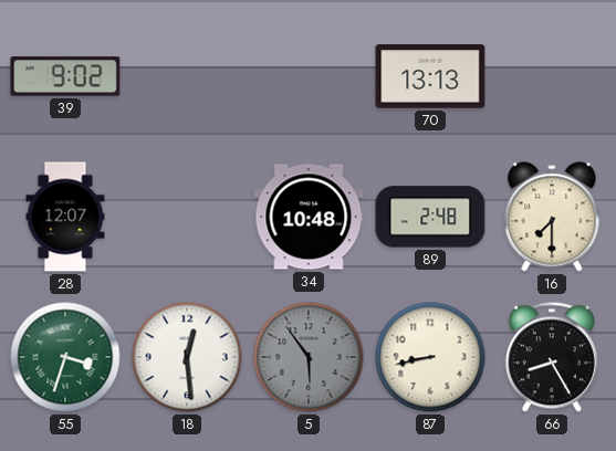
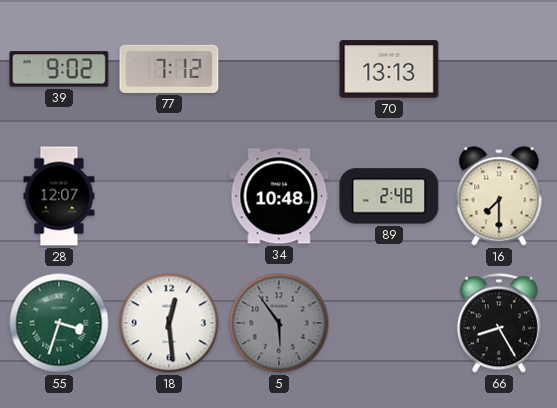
77: none -> 7:12 (169, 69)
87: 8:43 -> none (430, 357)
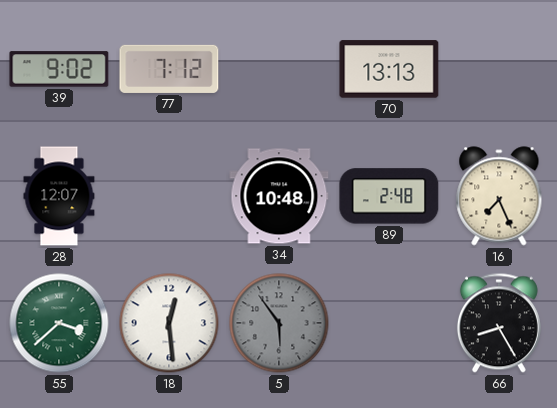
16: 7:30 -> 7:26 (499, 196)
55: 3:33 -> 3:38 (59, 323)
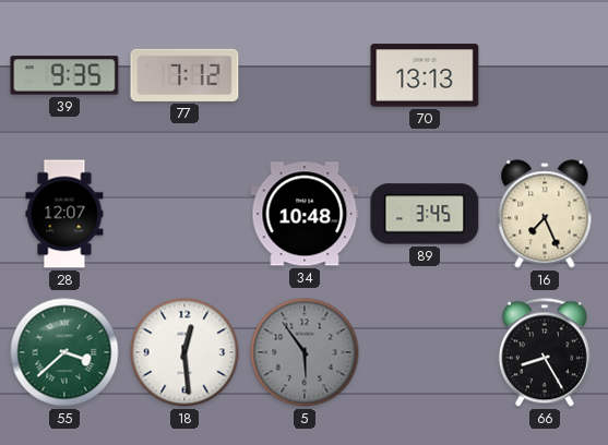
39: 9:02 -> 9:35 (64, 75)
89: 2:48 -> 3:45 (425, 214)
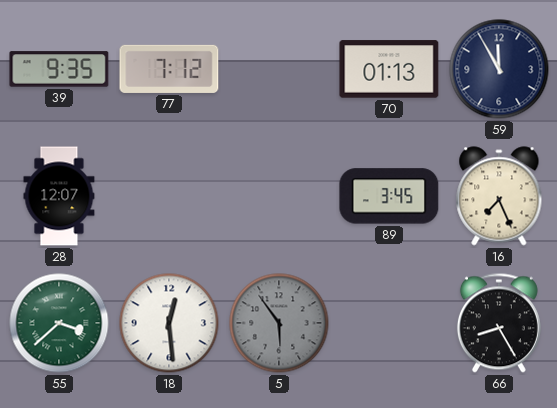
70: 13:13 -> 01:13 (389, 69)
59: none -> 11:55 (499, 69)
34: 10:48 -> none (305, 214)
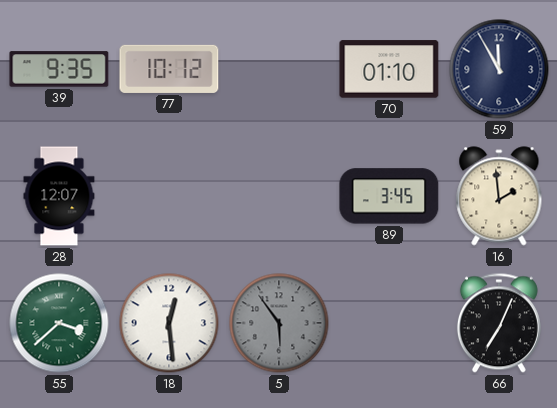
77: 7:12 -> 10:12 (169, 69)
70: 01:13 -> 01:10 (389, 69)
16: 7:26 -> 1:59 (499, 196)
66: 8:25 -> 7:04 (499, 323)
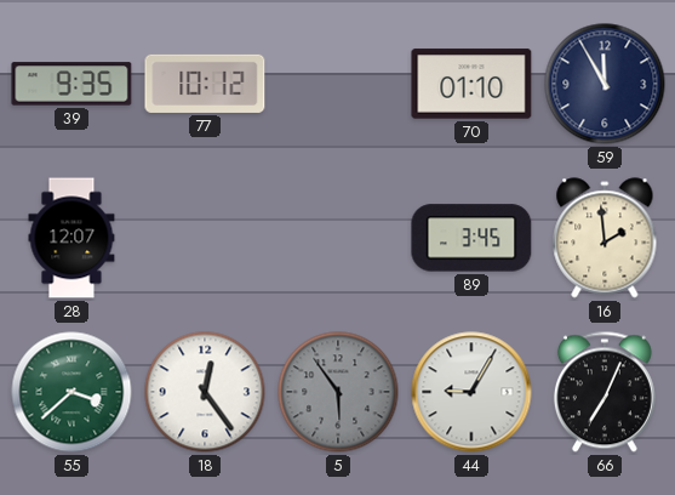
18: 12:29 -> 12:24 (205, 392)
44: none -> 9:05 (471, 392)
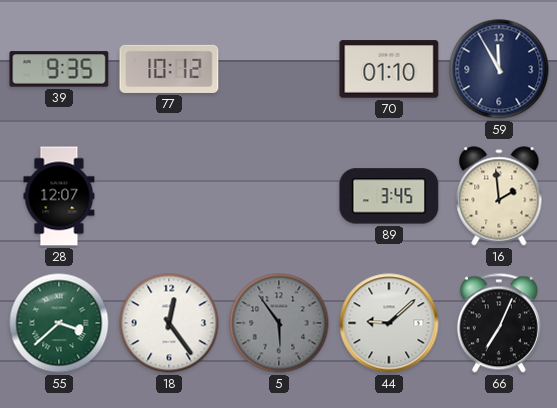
44: 9:05 -> 9:08 (389, 323)
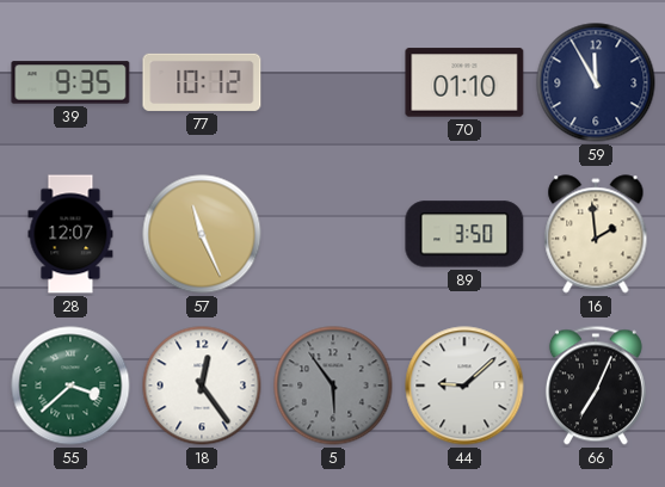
57: none -> 11:26 (202, 234)
89: 3:45 -> 3:50 (464, 234)
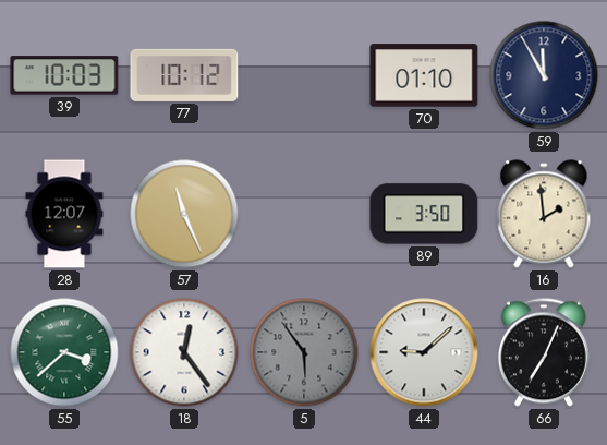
39: 9:35 -> 10:03 (64, 75)
